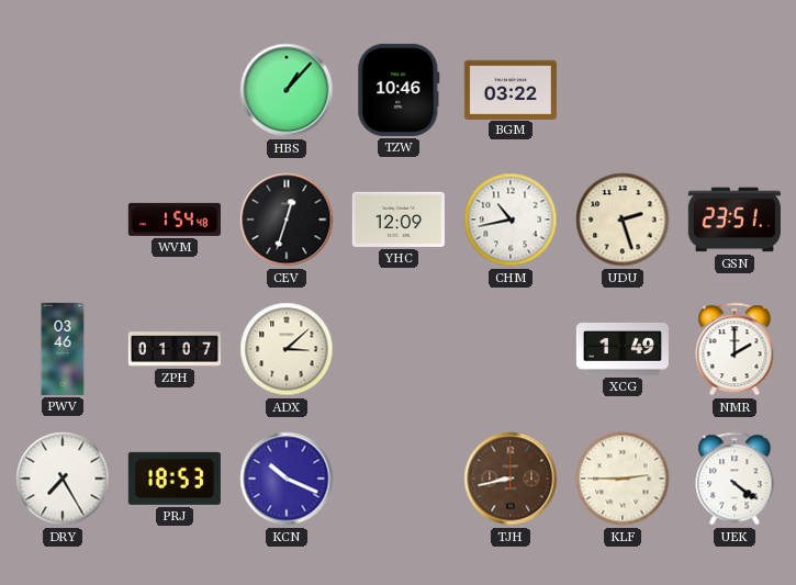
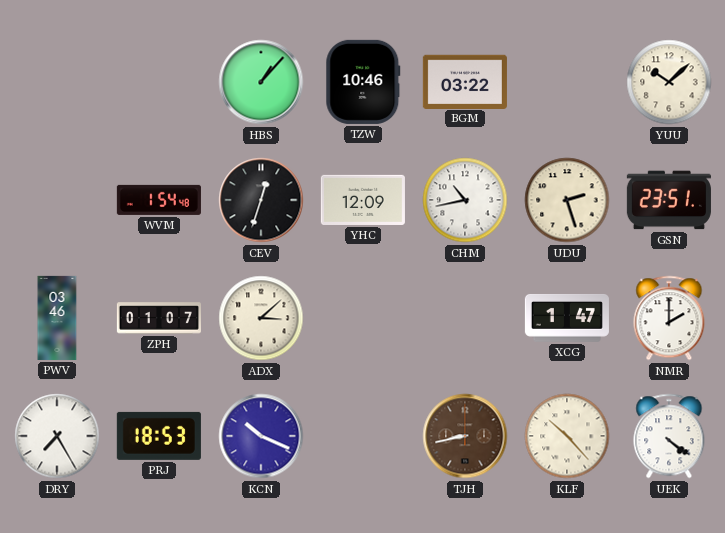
YUU: none -> 10:08 (669, 82)
XCG: 1:49 -> 1:47 (567, 318)
KLF: 2:45 -> 10:23 (567, 436)
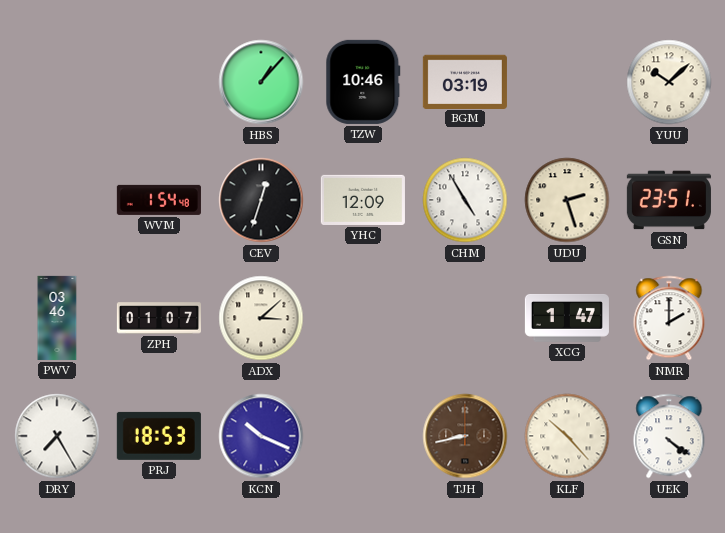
BGM: 03:22 -> 03:19 (465, 81)
CHM: 10:43 -> 4:55 (465, 200)
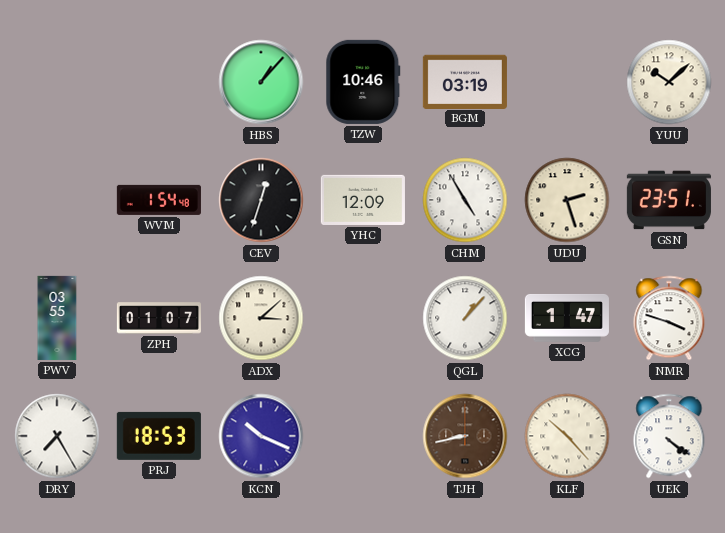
PWV: 03:46 -> 03:55 (57, 318)
QGL: none -> 1:07 (465, 318)
NMR: 2:00 -> 3:48 (669, 318)
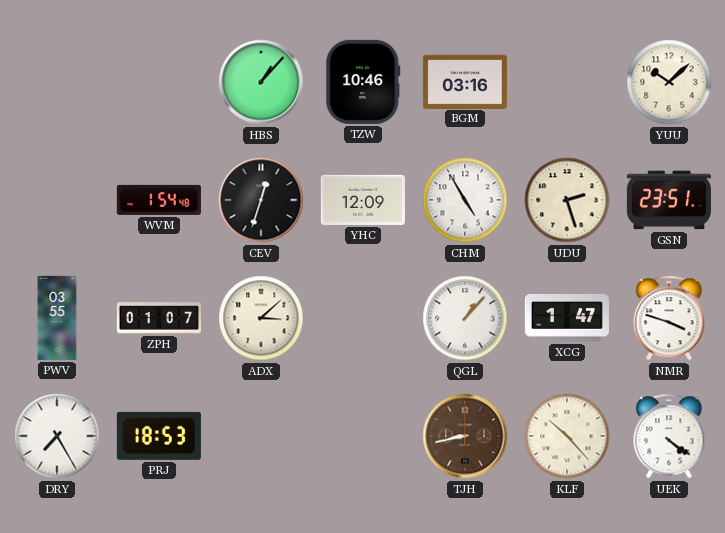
BGM: 03:19 -> 03:16 (465, 81)
KCN: 10:19 -> none (261, 436)
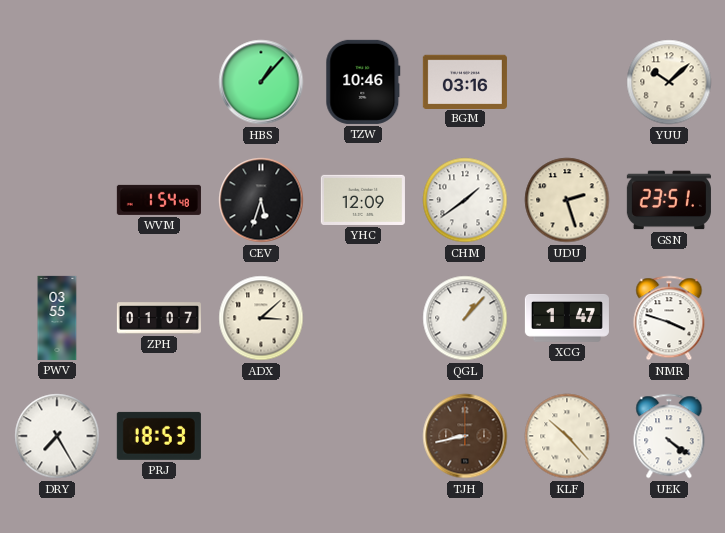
CEV: 12:33 -> 5:33 (261, 200)
CHM: 4:55 -> 1:39 (465, 200)
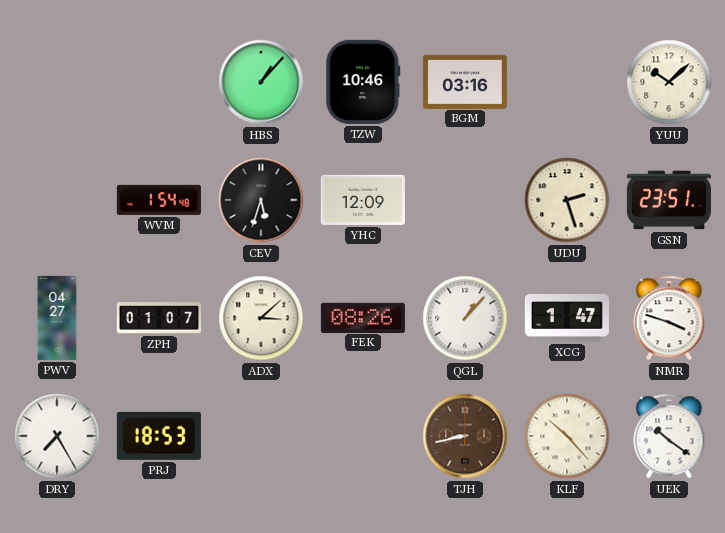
CHM: 1:39 -> none (465, 200)
PWV: 03:55 -> 04:27 (57, 318)
FEK: none -> 08:26 (363, 317)
UEK: 4:21 -> 10:21 (669, 436)
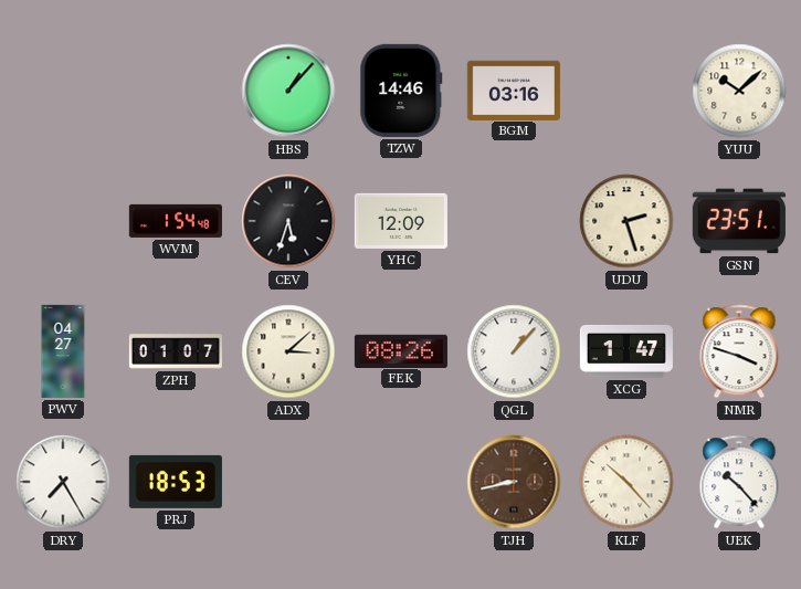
TZW: 10:46 -> 14:46 (401, 91)
UEK: 10:21 -> 10:23 (739, 482)
